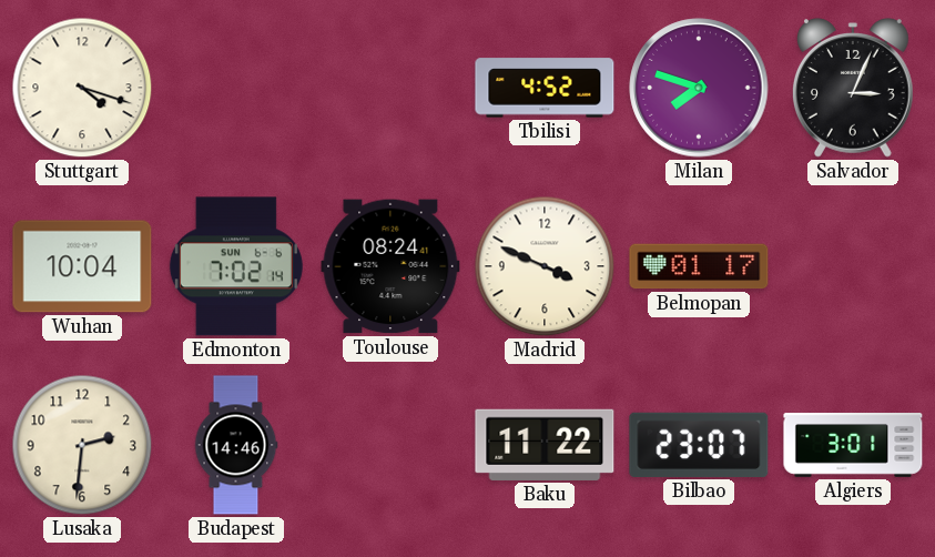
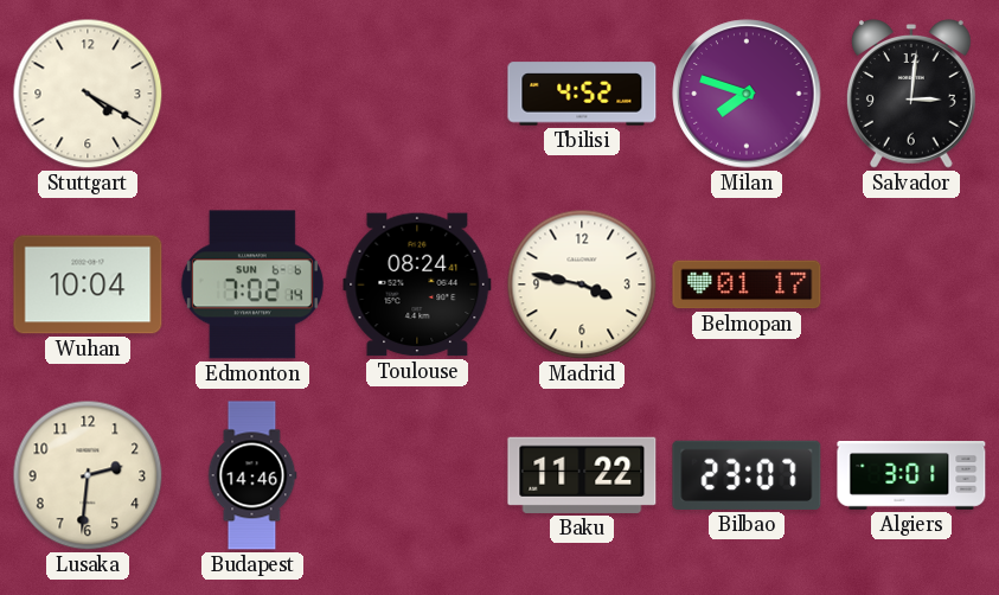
Stuttgart: 4:18 -> 4:20 (88, 94)
Salvador: 3:04 -> 3:01 (911, 94)
Madrid: 3:49 -> 3:47 (582, 284)
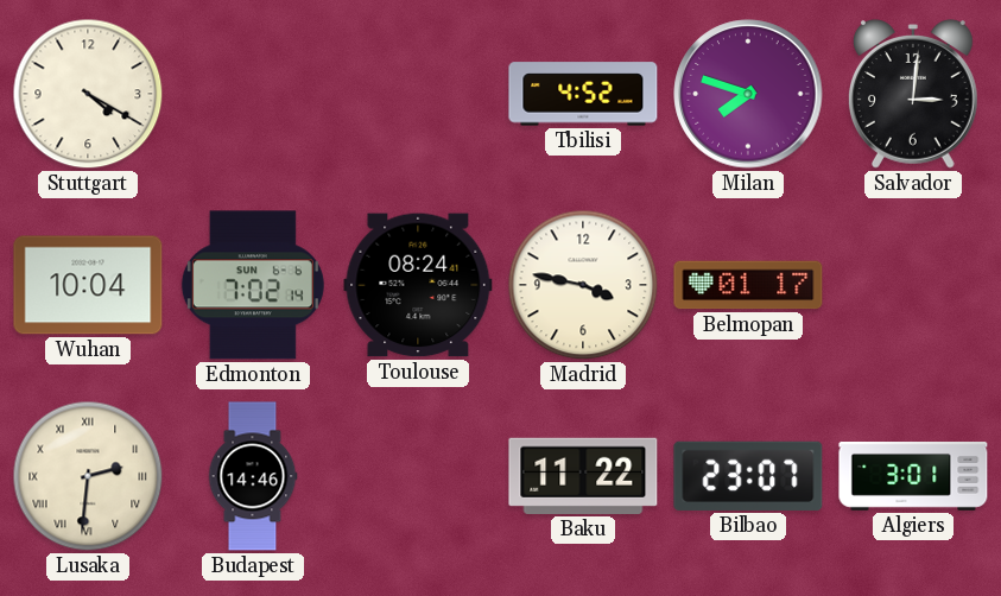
Lusaka numerals: Arabic -> Roman (88, 476)
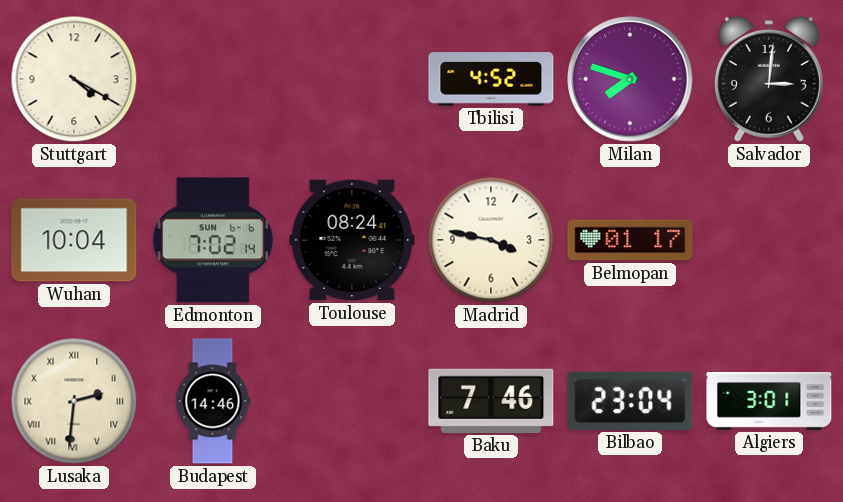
Baku: 11:22 -> 7:46 (491, 401)
Bilbao: 23:07 -> 23:04 (630, 401)
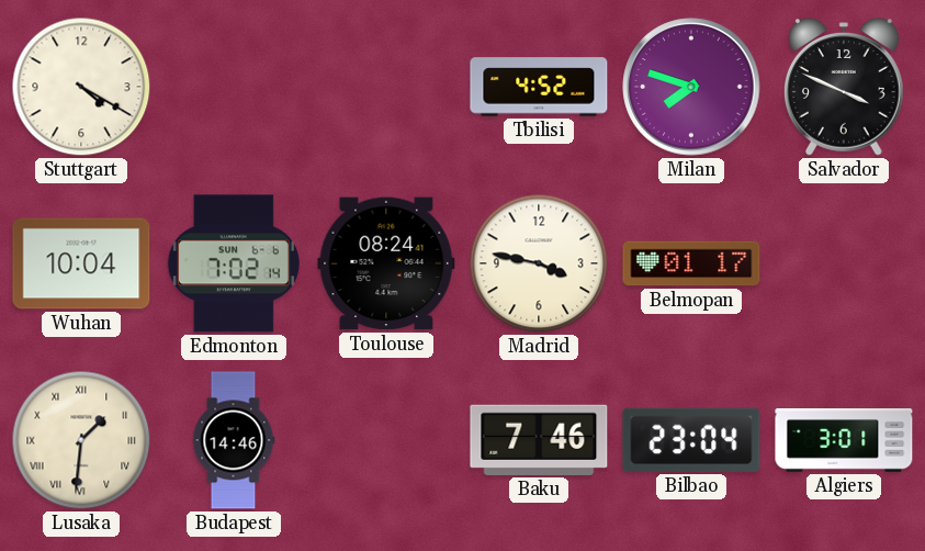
Salvador: 3:01 -> 3:49 (844, 87)
Lusaka: 2:31 -> 1:31 (81, 440)
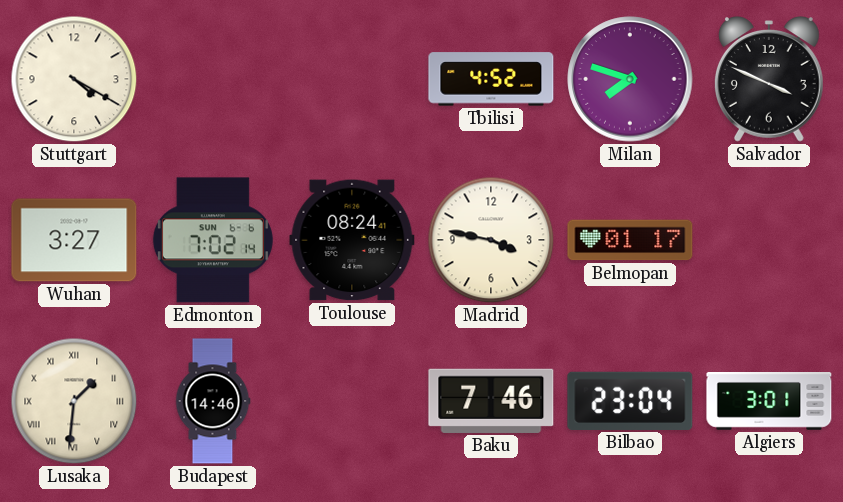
Wuhan: 10:04 -> 3:27 (74, 240)
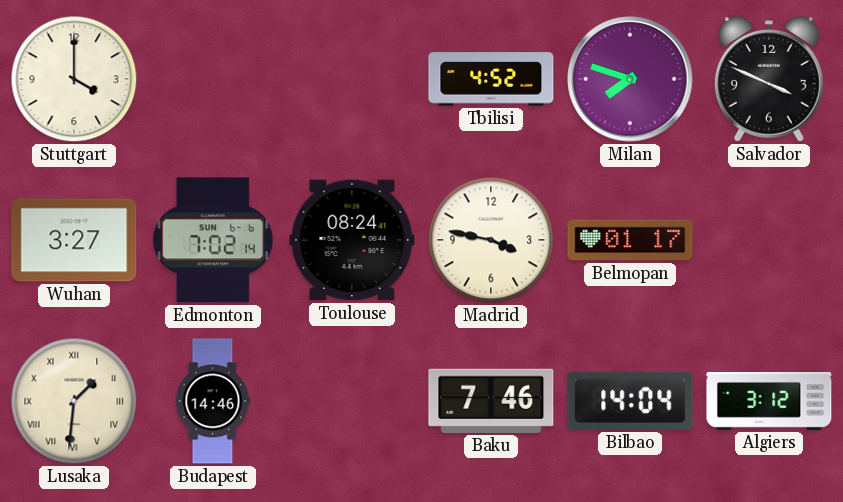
Stuttgart: 4:20 -> 4:00 (74, 79)
Bilbao: 23:04 -> 14:04 (630, 401)
Algiers: 3:01 -> 3:12 (769, 402)
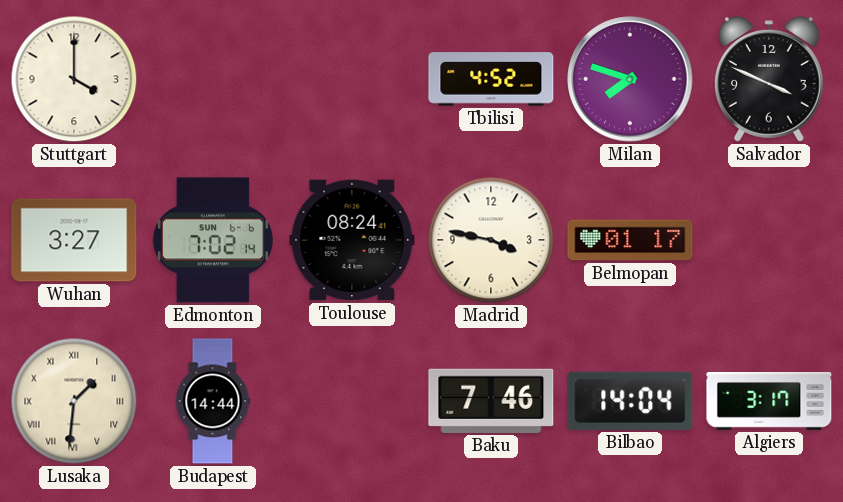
Budapest: 14:46 -> 14:44 (213, 401)
Algiers: 3:12 -> 3:17 (769, 402)
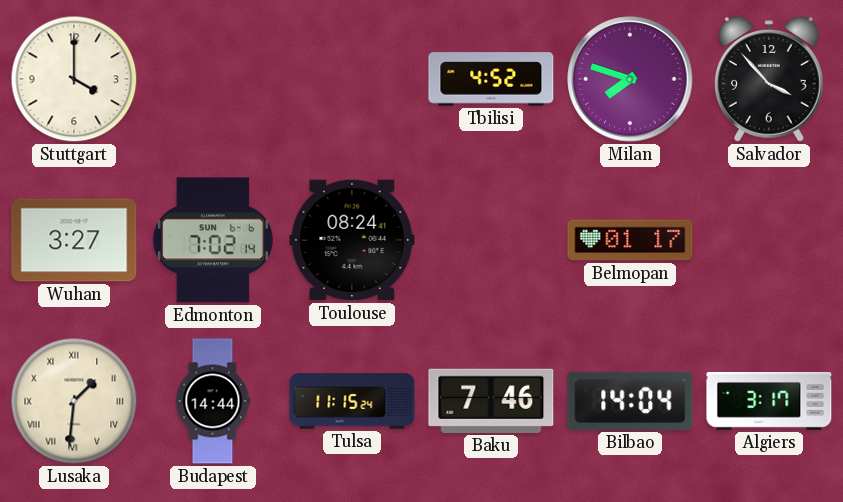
Salvador: 3:49 -> 3:53 (769, 79)
Madrid: 3:47 -> none (491, 240)
Tulsa: none -> 11:15 (352, 401)
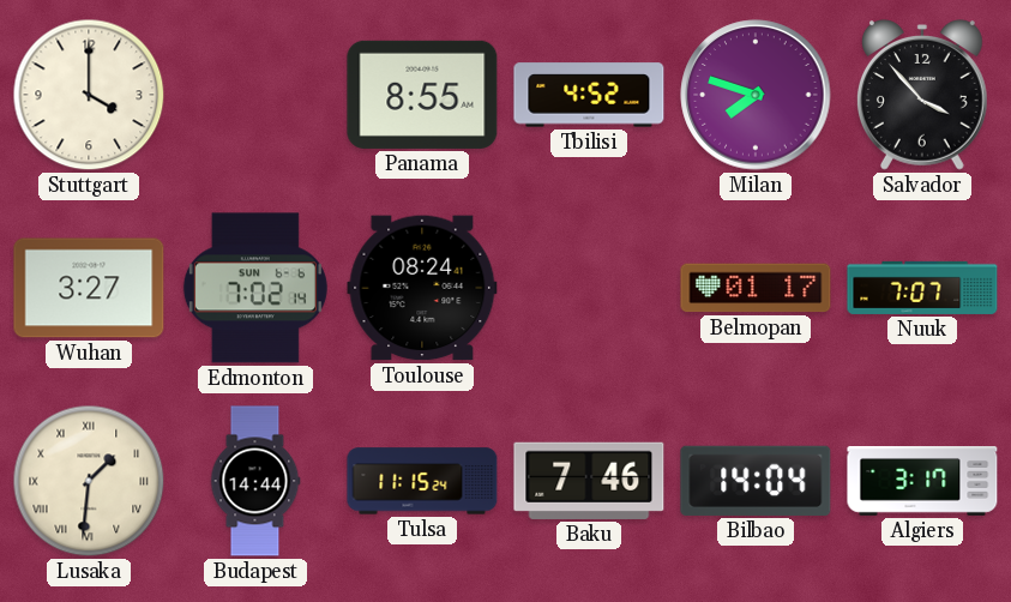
Panama: none -> 8:55 (422, 95)
Nuuk: none -> 7:07 (922, 288)
